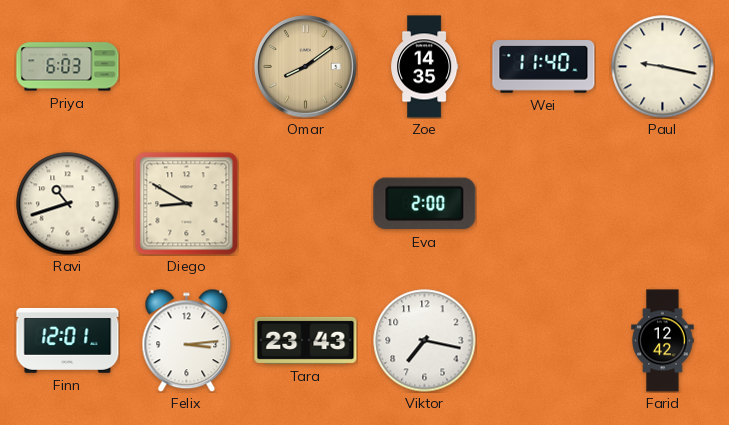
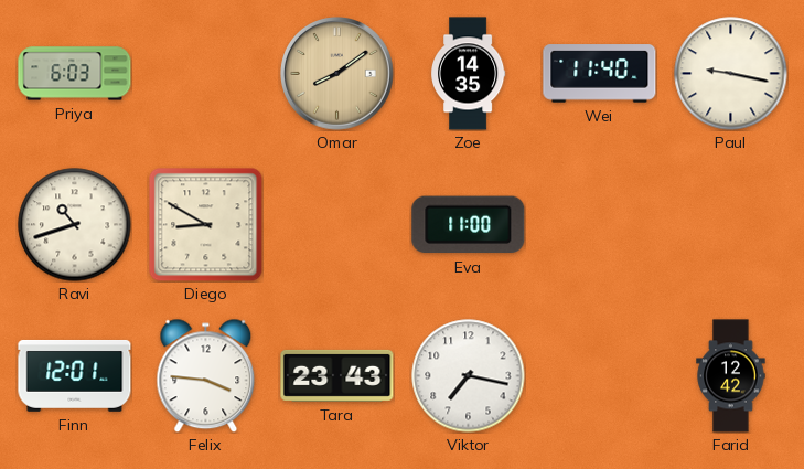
Eva: 2:00 -> 11:00 (469, 225)
Felix: 3:14 -> 3:46 (206, 375)
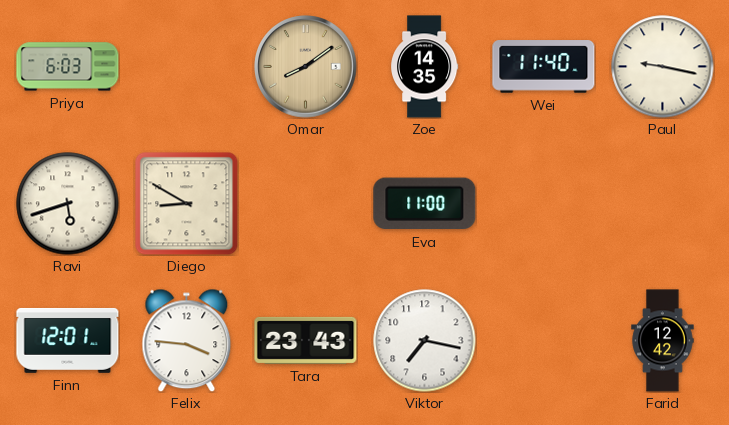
Ravi: 10:42 -> 5:42 (68, 204)
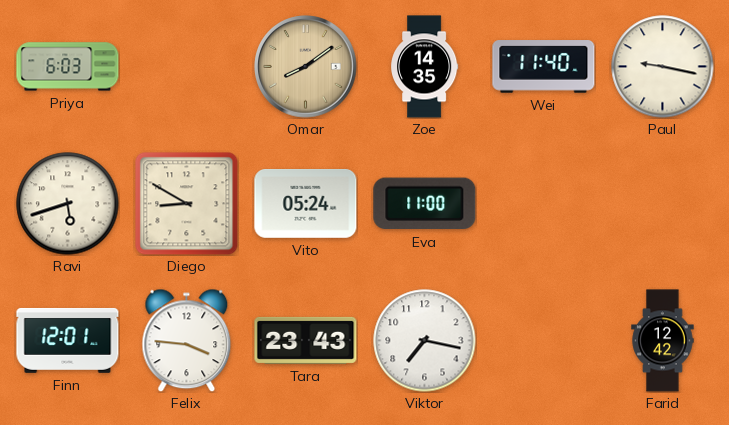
Vito: none -> 05:24 (306, 204)
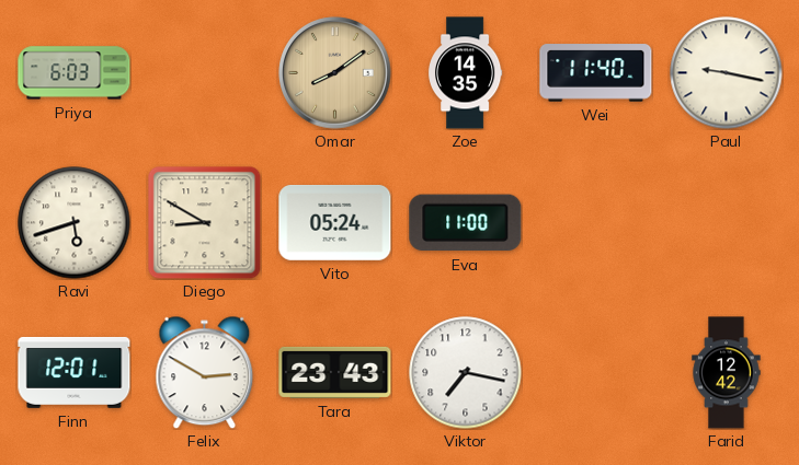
Felix: 3:46 -> 2:50 (205, 372)
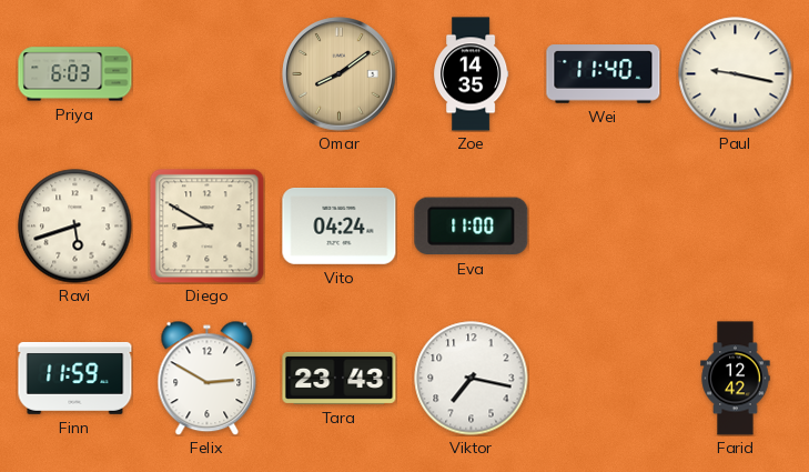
Vito: 05:24 -> 04:24 (340, 227)
Finn: 12:01 -> 11:59 (75, 379)
